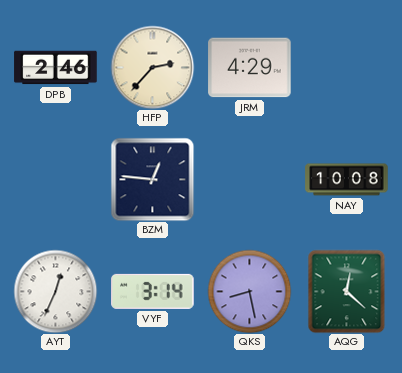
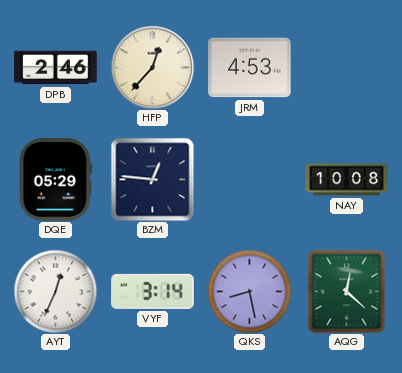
HFP: 2:37 -> 12:37 (152, 67)
JRM: 4:29 -> 4:53 (250, 68)
DQE: none -> 05:29 (56, 180)
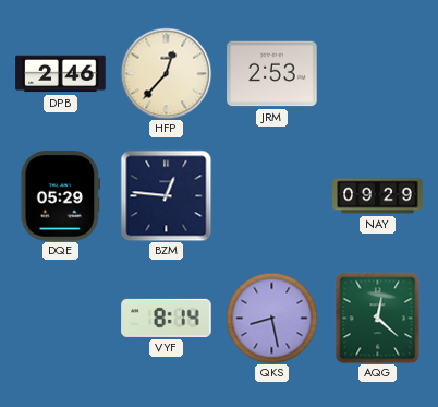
JRM: 4:53 -> 2:53 (272, 74)
NAY: 10:08 -> 09:29 (378, 196)
AYT: 12:34 -> none (55, 291)
VYF: 3:14 -> 8:14 (167, 318)
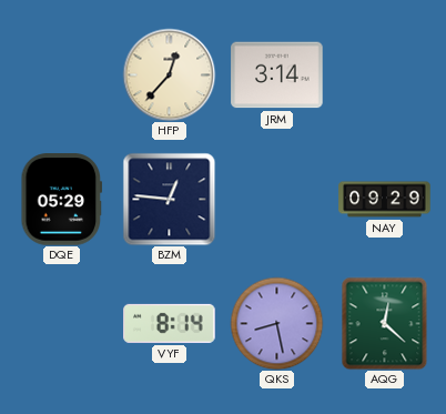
DPB: 2:46 -> none (61, 74)
JRM: 2:53 -> 3:14 (277, 75)
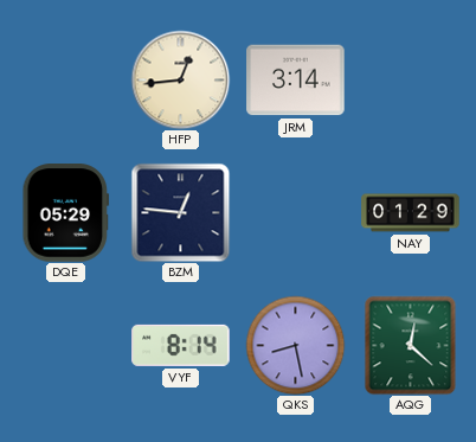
HFP: 12:37 -> 12:44 (180, 79)
NAY: 09:29 -> 01:29 (411, 213)
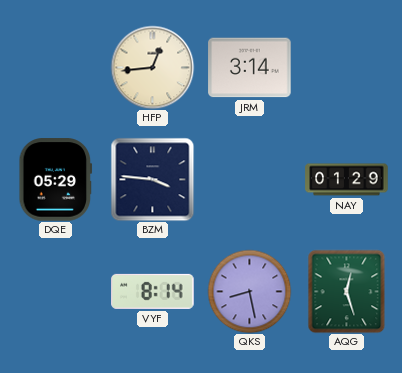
BZM: 12:46 -> 3:46 (152, 179)
AQG: 12:22 -> 12:27 (347, 291)
